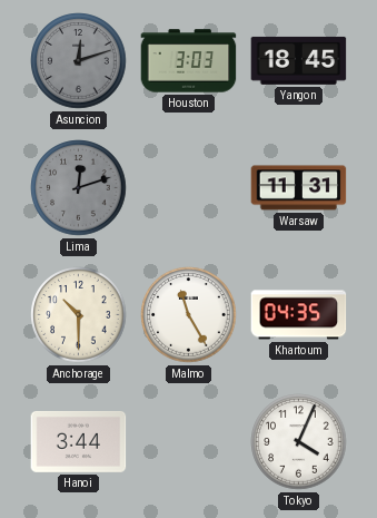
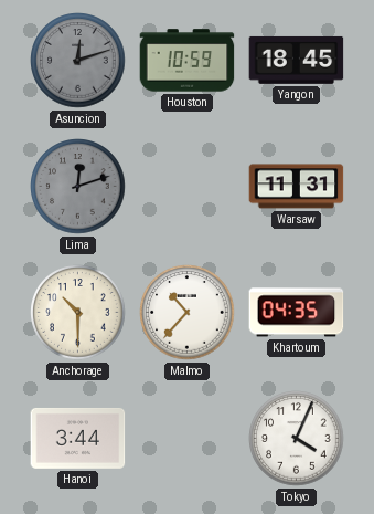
Houston: 3:03 -> 10:59 (188, 61)
Malmo: 11:25 -> 10:37 (188, 313)
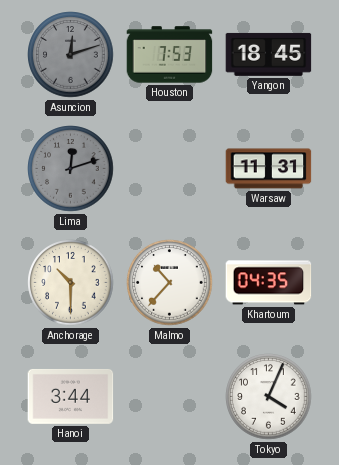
Houston: 10:59 -> 7:53 (170, 55)
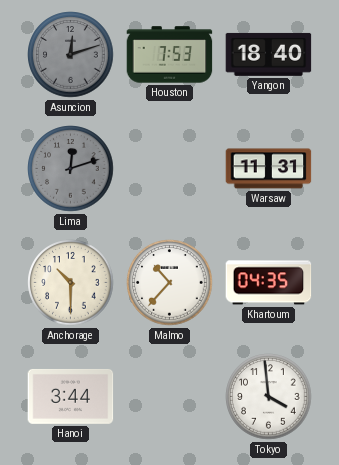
Yangon: 18:45 -> 18:40 (269, 54)
Tokyo: 4:04 -> 3:59 (269, 397)
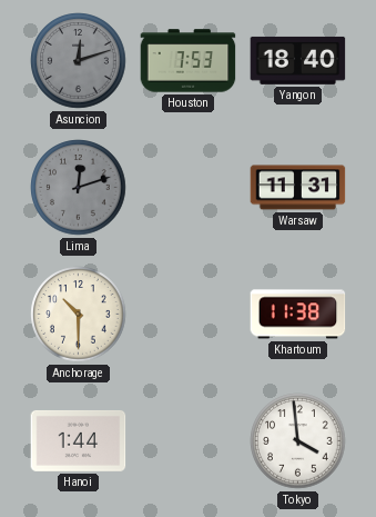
Malmo: 10:37 -> none (170, 283)
Khartoum: 04:35 -> 11:38 (298, 315)
Hanoi: 3:44 -> 1:44 (79, 440)
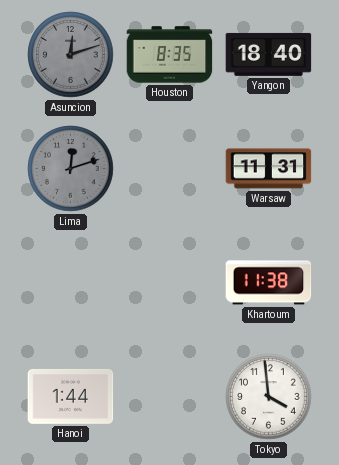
Houston: 7:53 -> 8:35 (170, 55)
Anchorage: 10:30 -> none (79, 315)
